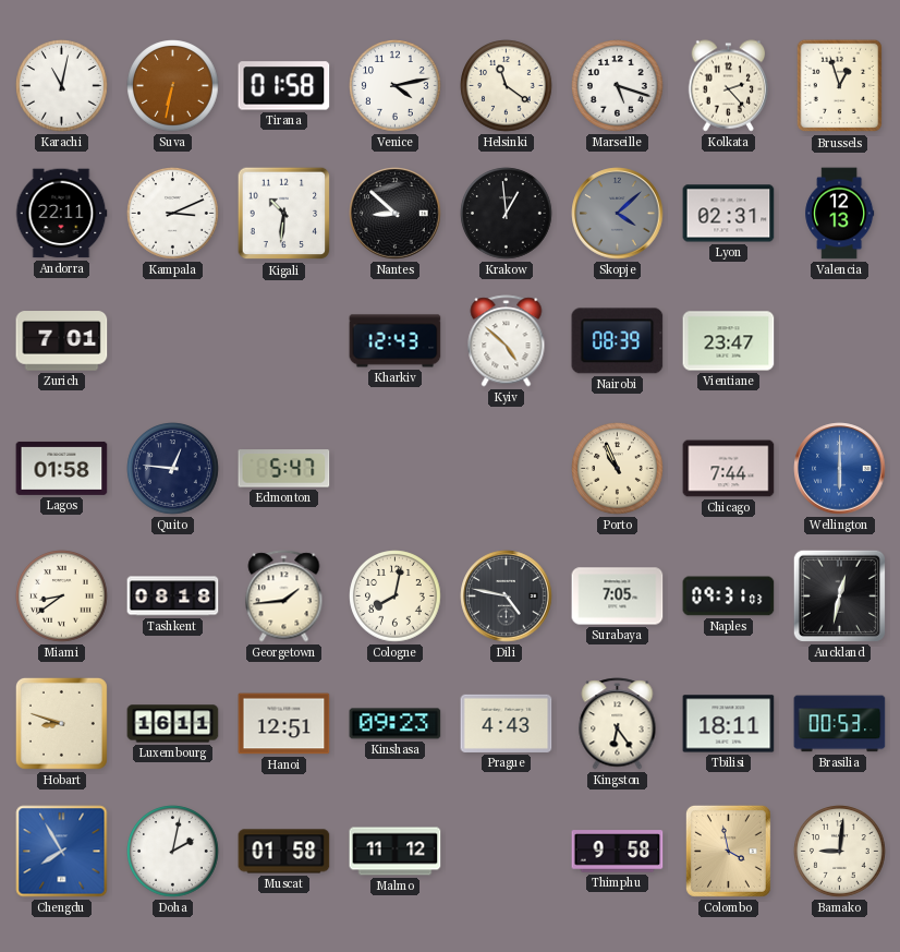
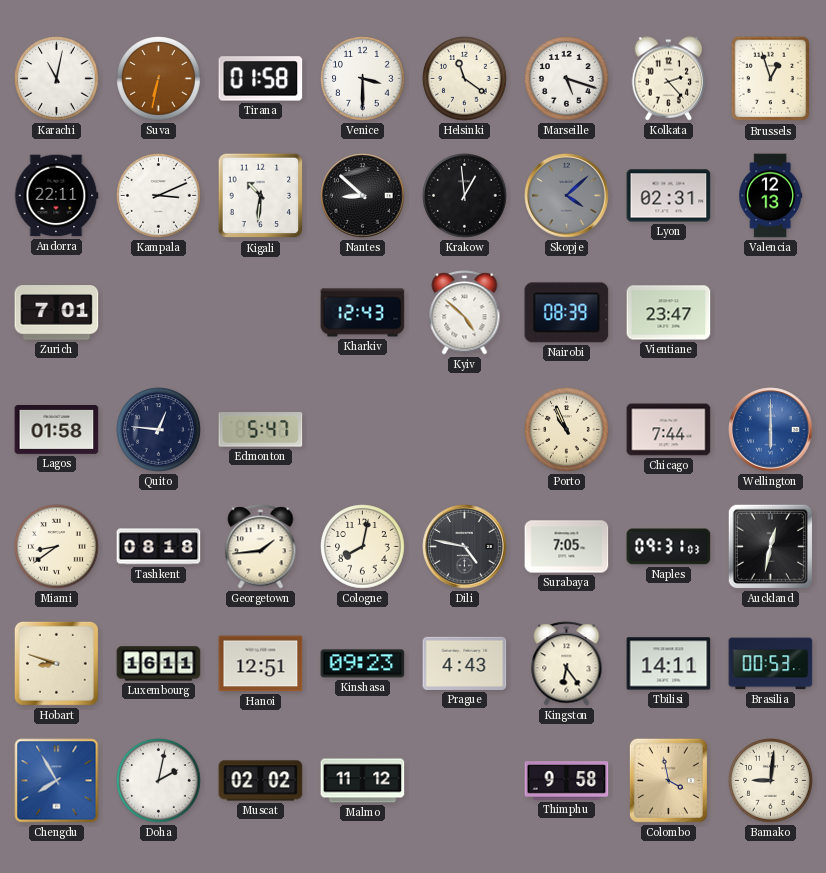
Venice: 4:13 -> 3:30 (363, 79)
Tbilisi: 18:11 -> 14:11 (669, 664)
Muscat: 01:58 -> 02:02 (261, 781)
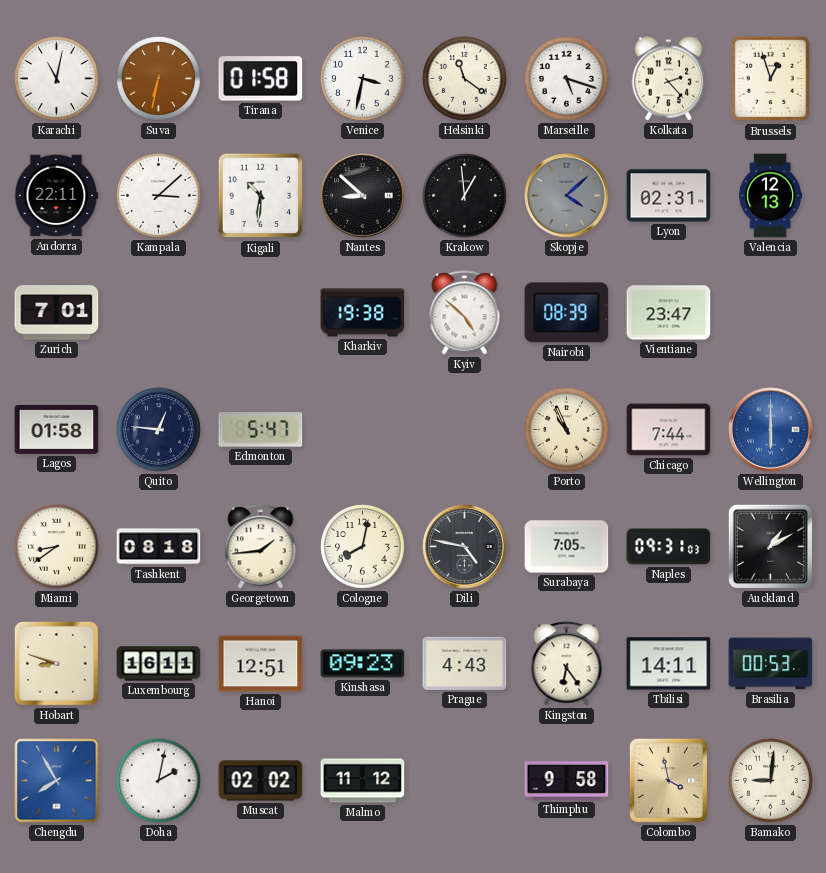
Venice: 3:30 -> 3:32 (363, 79)
Kampala: 3:11 -> 3:08 (159, 196)
Kharkiv: 12:43 -> 19:38 (363, 313)
Auckland: 12:32 -> 1:10 (770, 546)
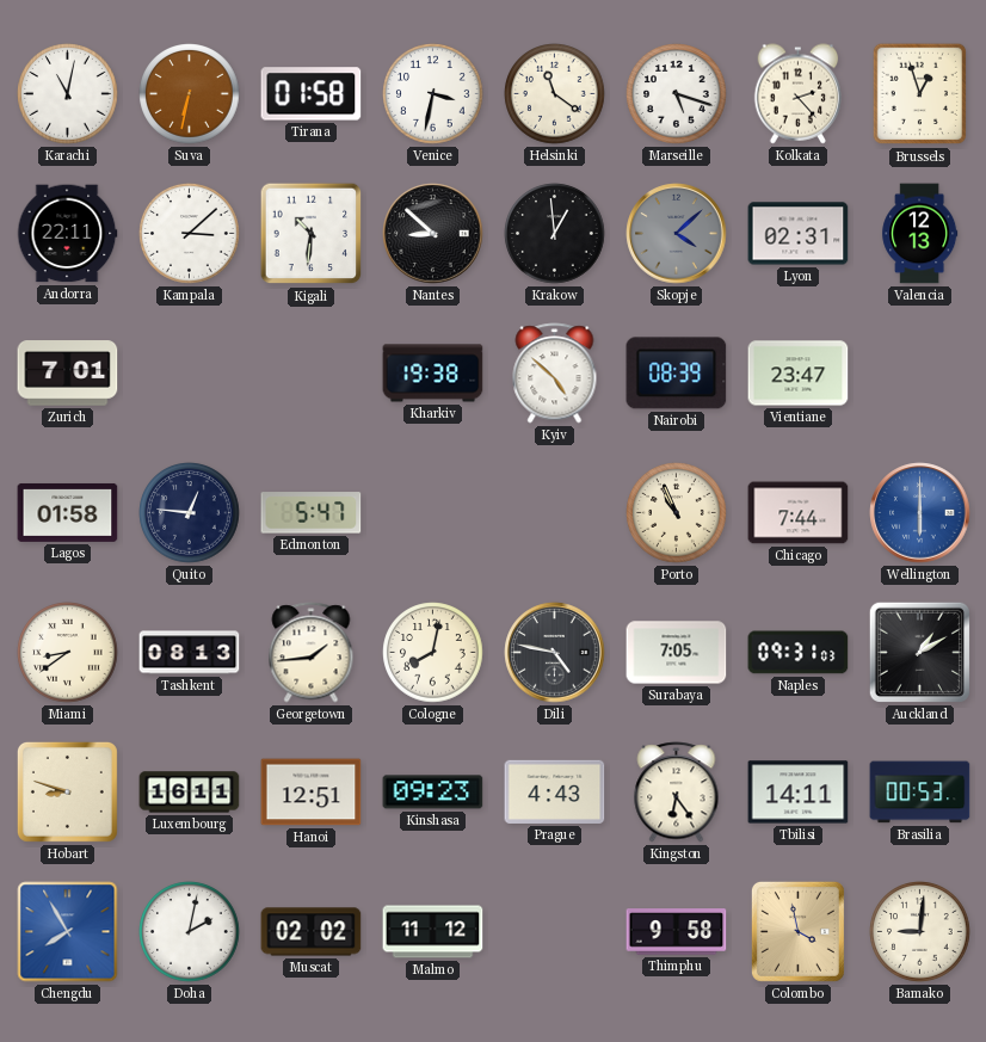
Tashkent: 08:18 -> 08:13 (190, 653)
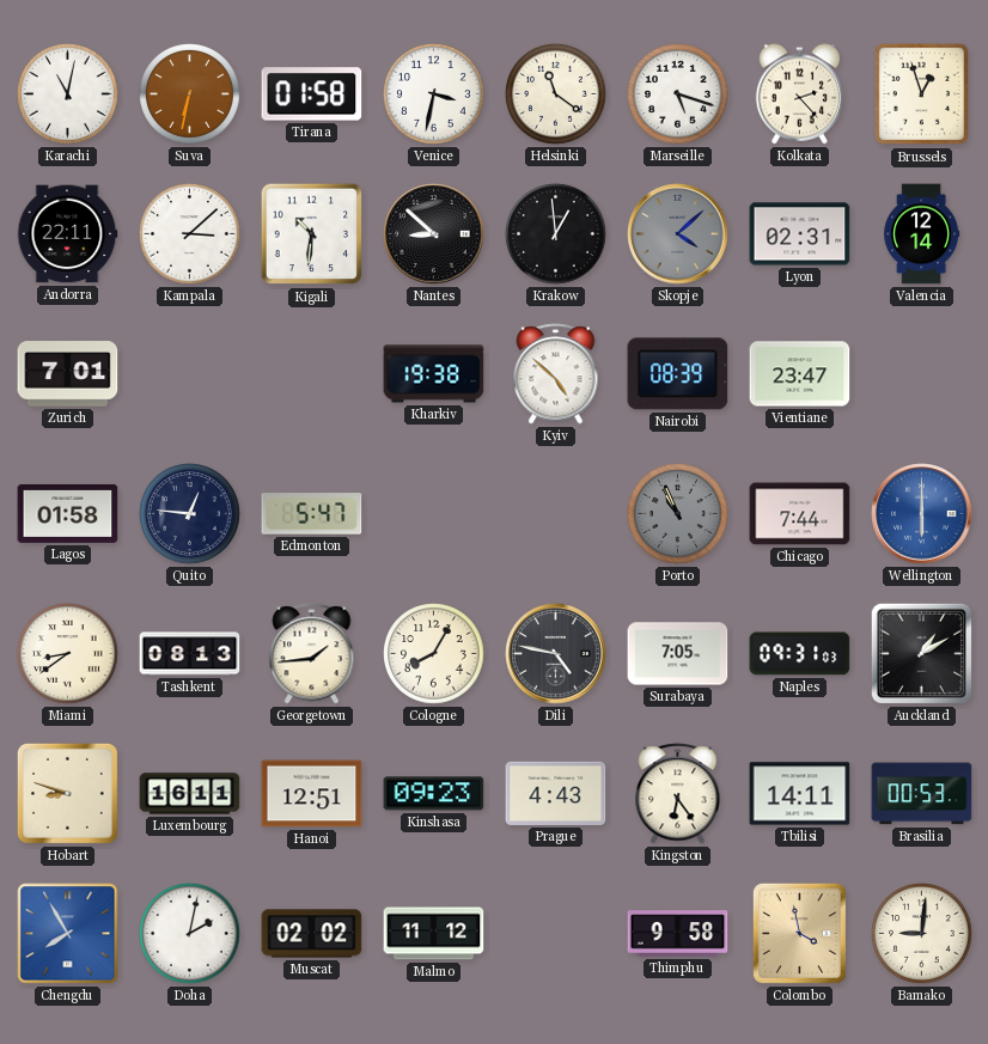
Valencia: 12:13 -> 12:14 (922, 234)
Porto dial: cream -> grey (678, 514)
Cologne: 8:02 -> 8:05 (434, 654)
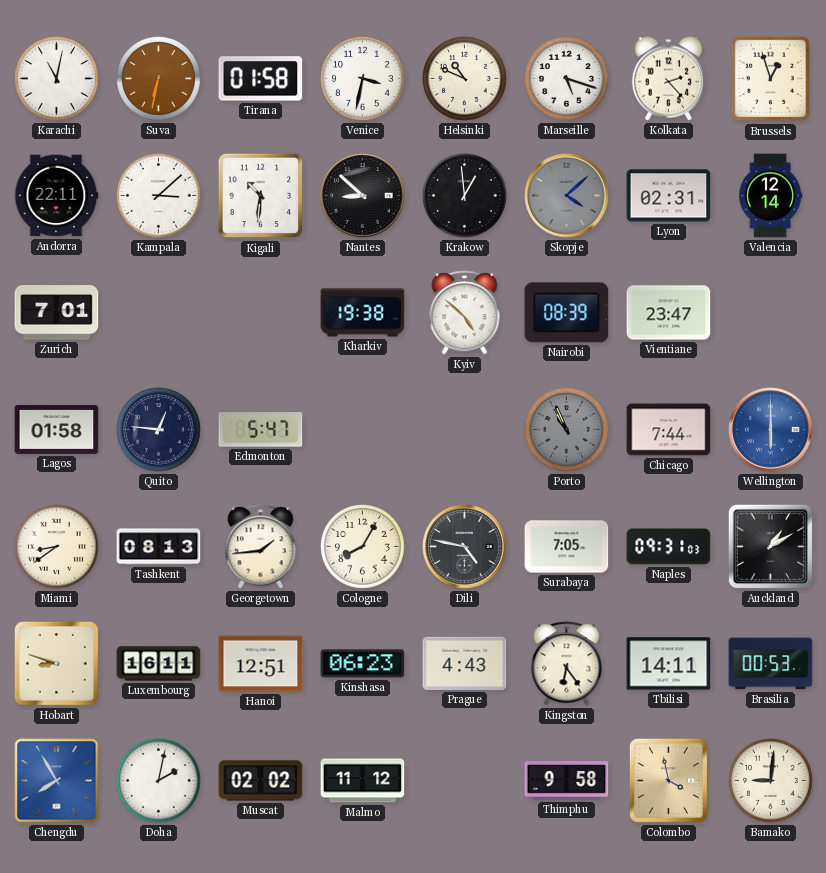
Helsinki: 11:21 -> 10:49 (465, 79)
Kinshasa: 09:23 -> 06:23 (363, 664)
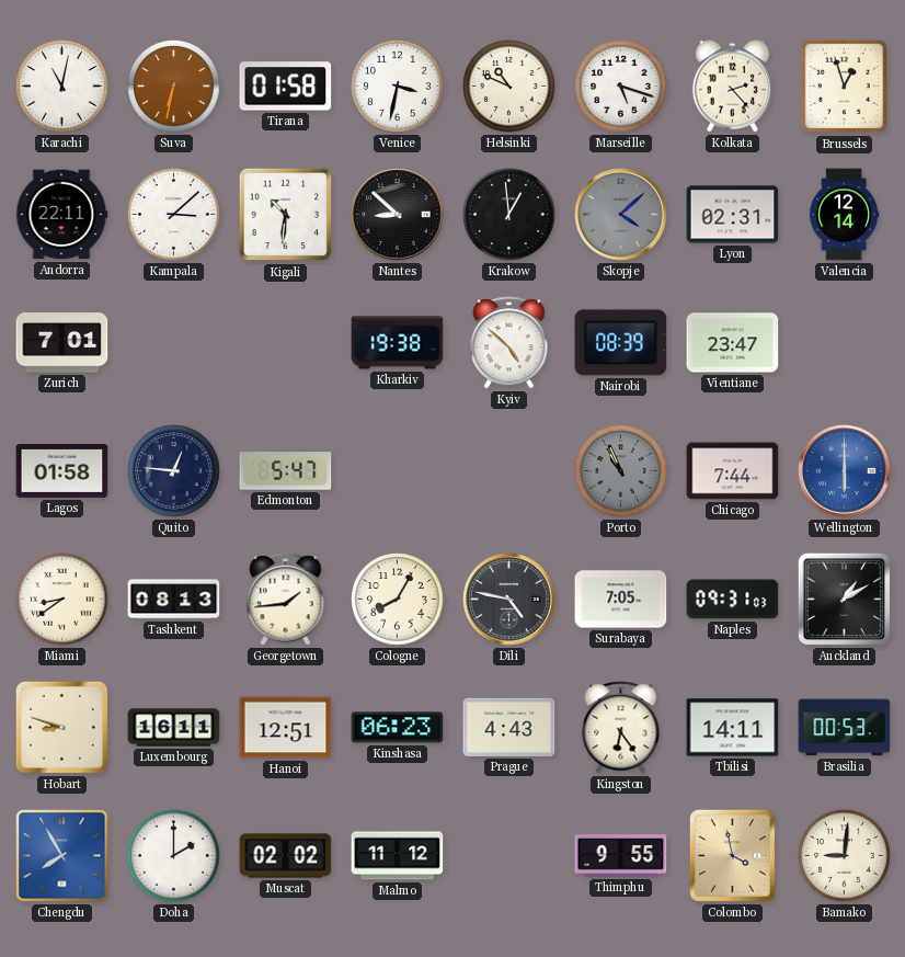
Doha: 2:02 -> 2:00 (174, 856)
Thimphu: 9:58 -> 9:55 (621, 856)
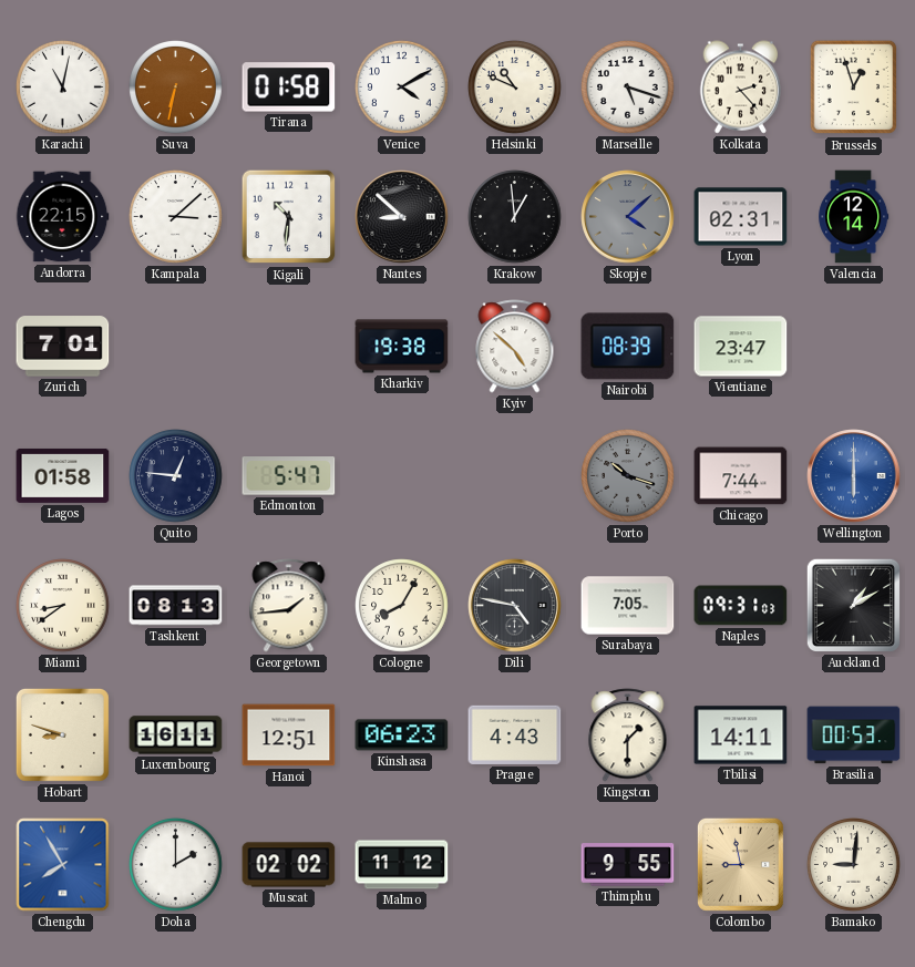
Venice: 3:32 -> 4:10 (402, 88)
Andorra: 22:11 -> 22:15 (62, 217)
Porto: 10:56 -> 10:18 (628, 476)
Kingston: 6:24 -> 1:30 (628, 735)
Colombo: 3:58 -> 8:58 (740, 864)
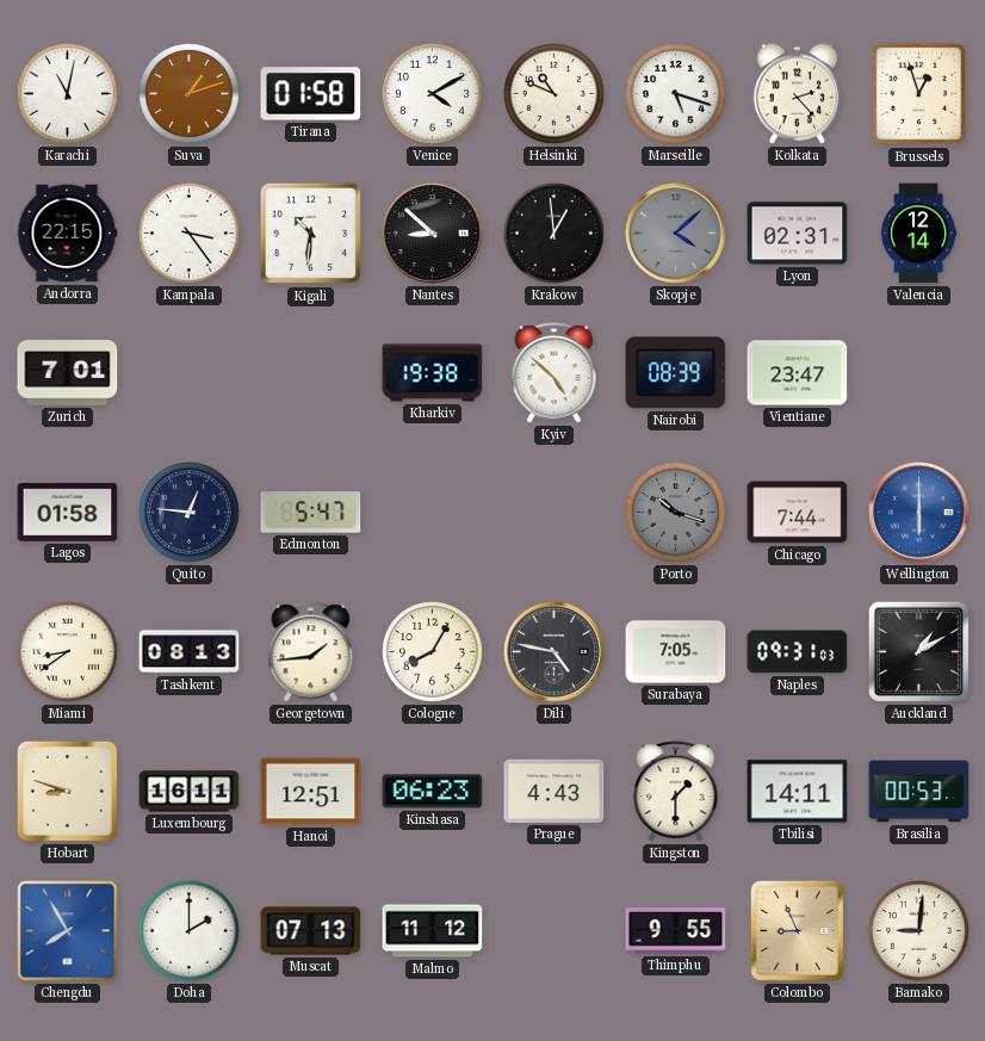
Suva: 6:32 -> 1:12 (190, 94)
Kampala: 3:08 -> 3:24 (190, 234)
Muscat: 02:02 -> 07:13 (311, 931)
Colombo: 8:58 -> 8:56 (797, 930)
